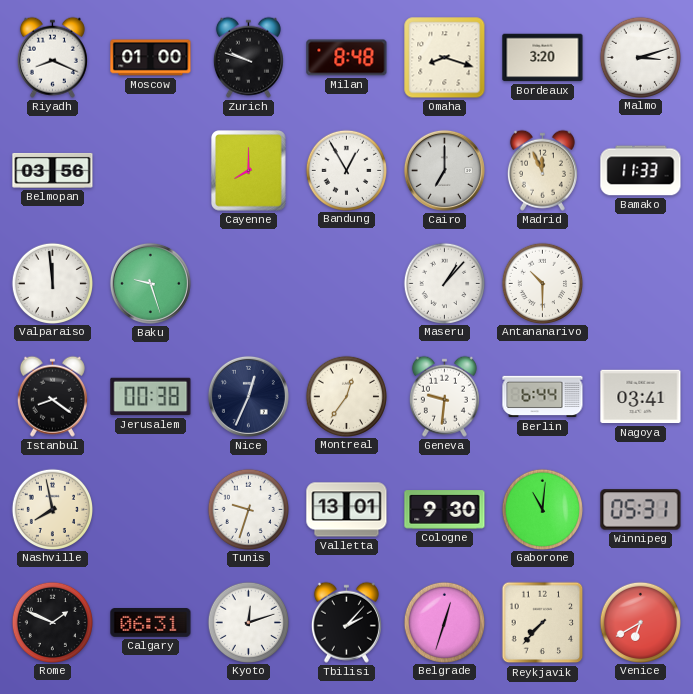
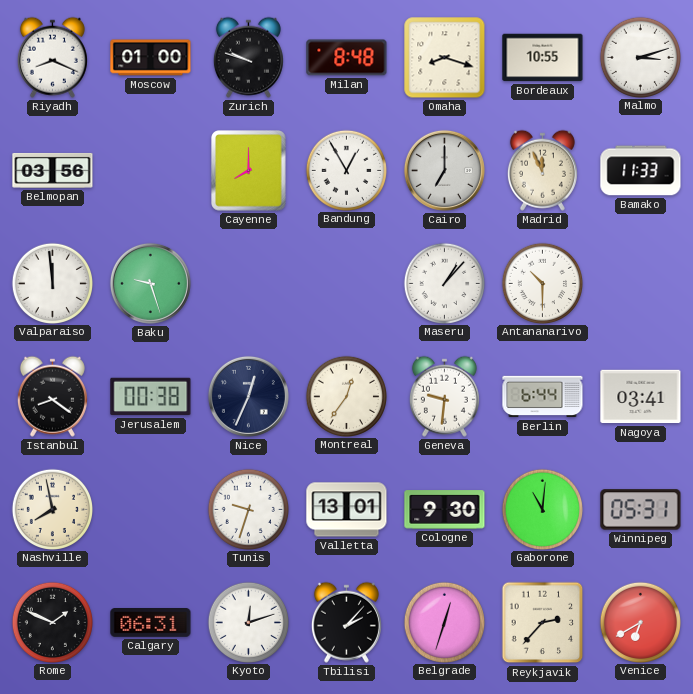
Bordeaux: 3:20 -> 10:55 (543, 58)
Reykjavik: 7:37 -> 2:37 (543, 623)
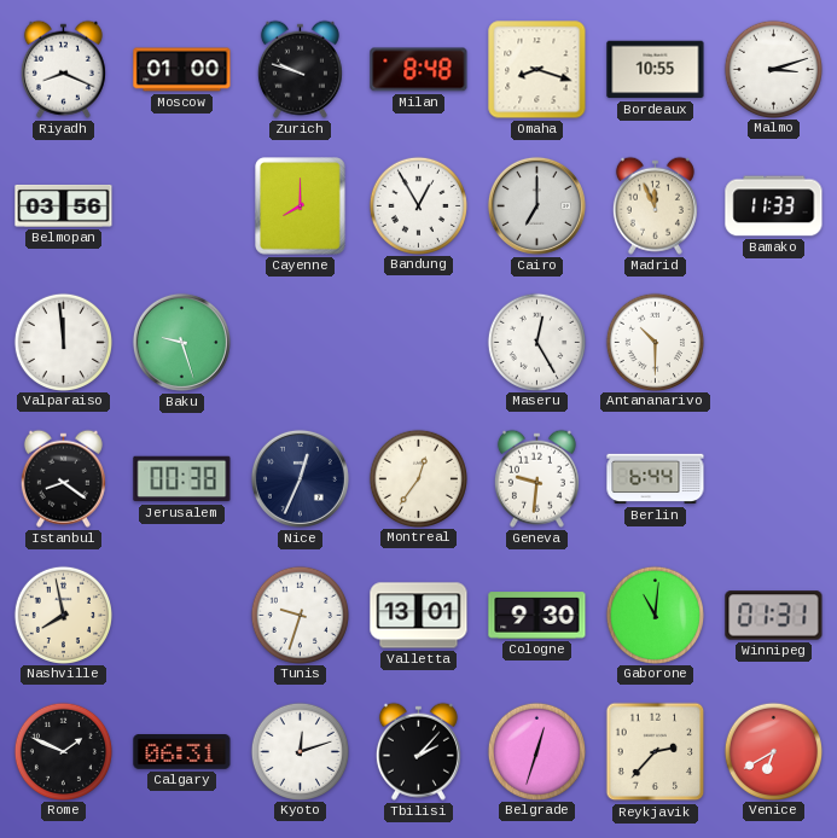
Maseru: 1:07 -> 12:25 (536, 342)
Nagoya: 03:41 -> none (641, 397)
Winnipeg: 05:31 -> 01:31 (774, 616)
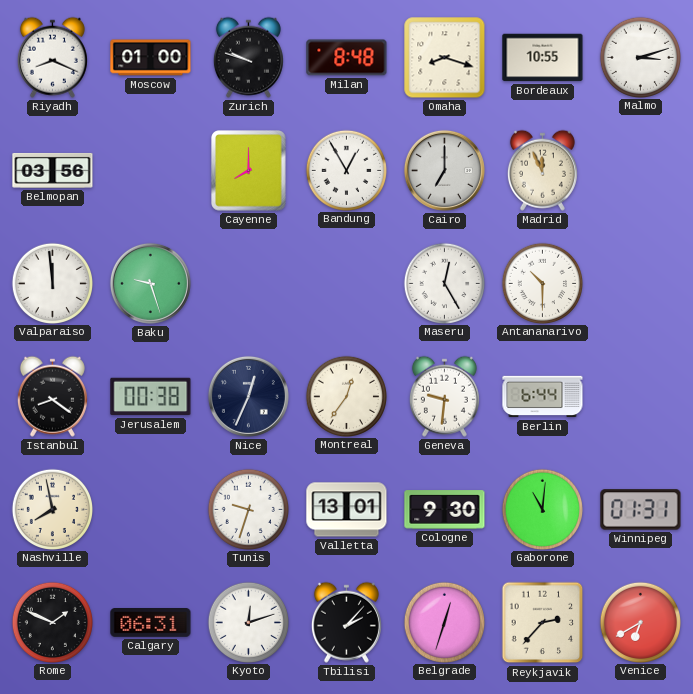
Bamako: 11:33 -> none (774, 206)
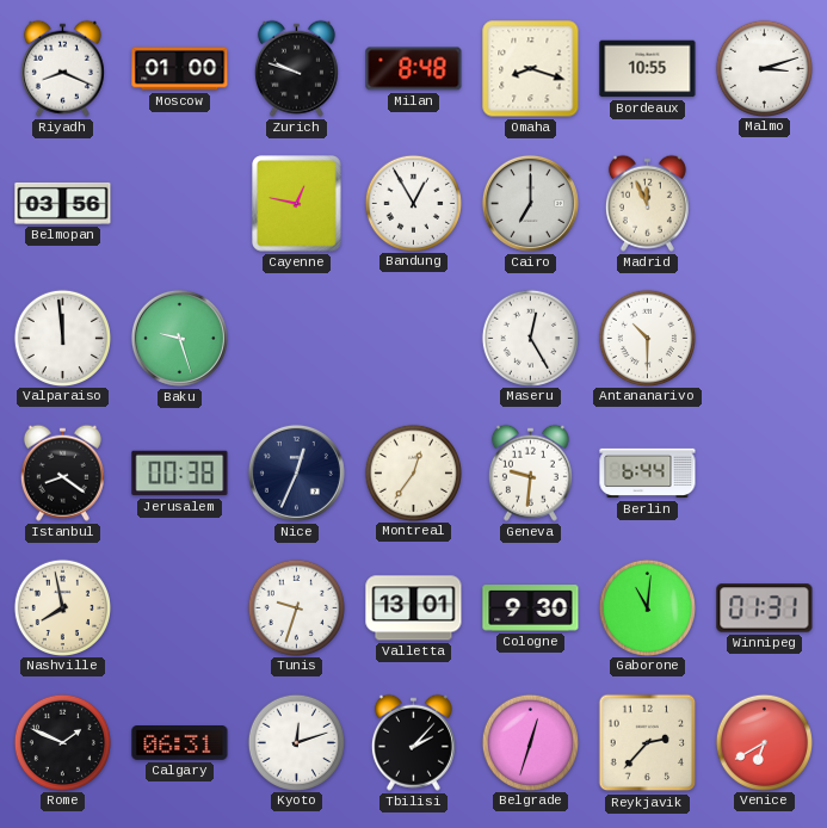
Cayenne: 8:00 -> 12:47 (297, 204)
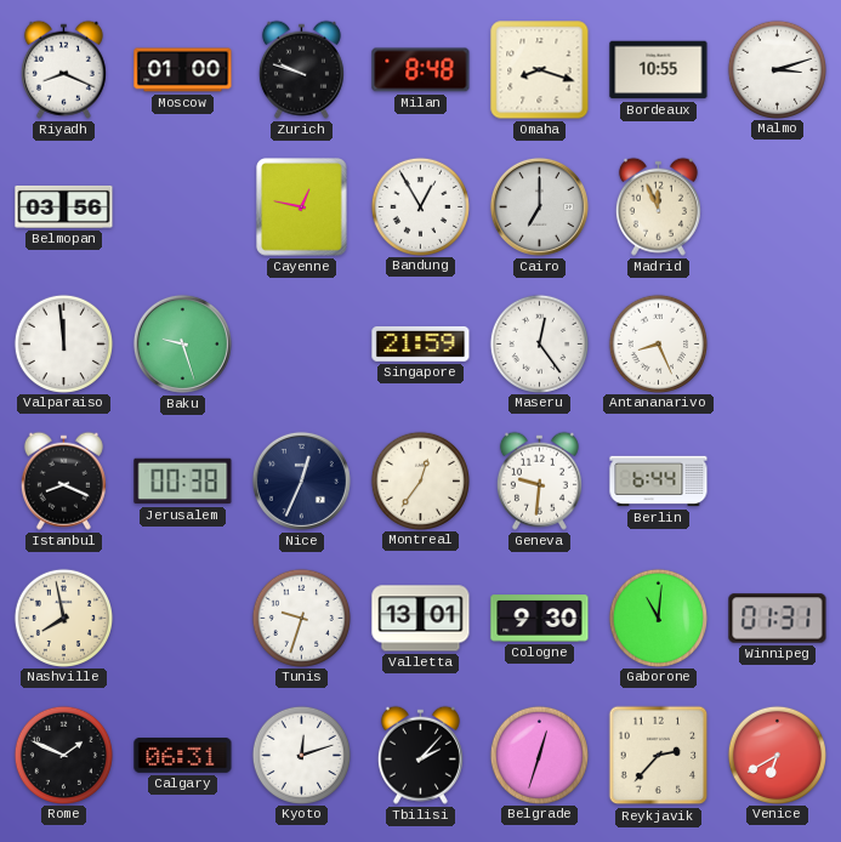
Singapore: none -> 21:59 (421, 343)
Maseru: 12:25 -> 12:24 (539, 343)
Antananarivo: 10:30 -> 8:26 (658, 343)
Istanbul: 8:21 -> 8:19 (63, 480)
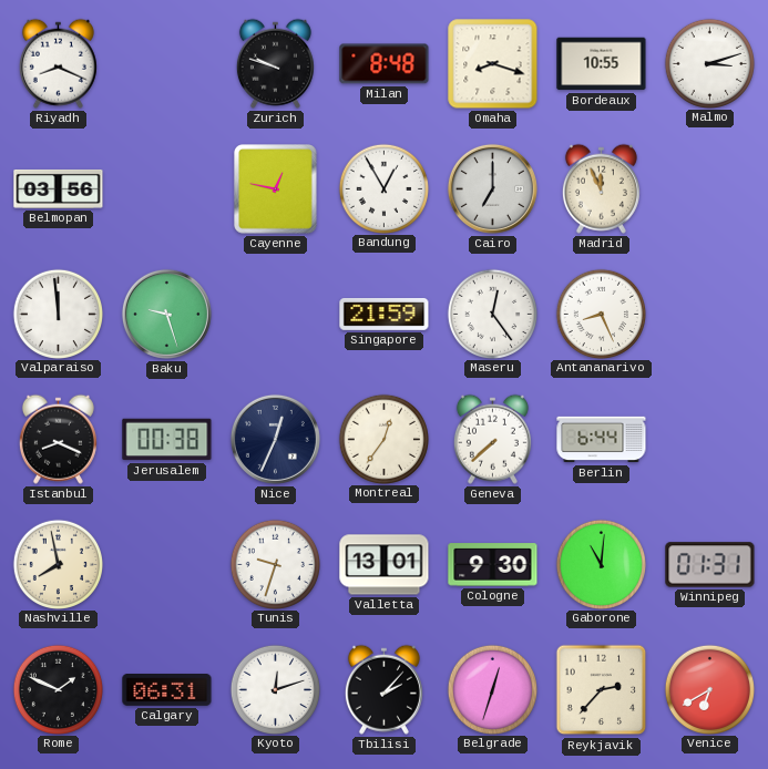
Moscow: 01:00 -> none (183, 70)
Geneva: 9:31 -> 7:38 (492, 439)
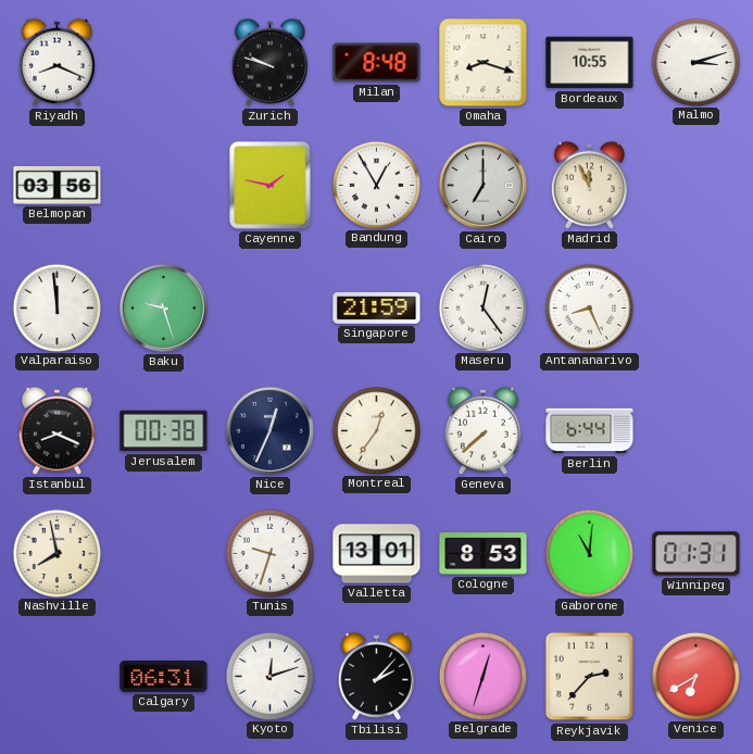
Cayenne: 12:47 -> 1:47 (271, 186)
Cologne: 9:30 -> 8:53 (484, 554)
Rome: 1:49 -> none (58, 689)
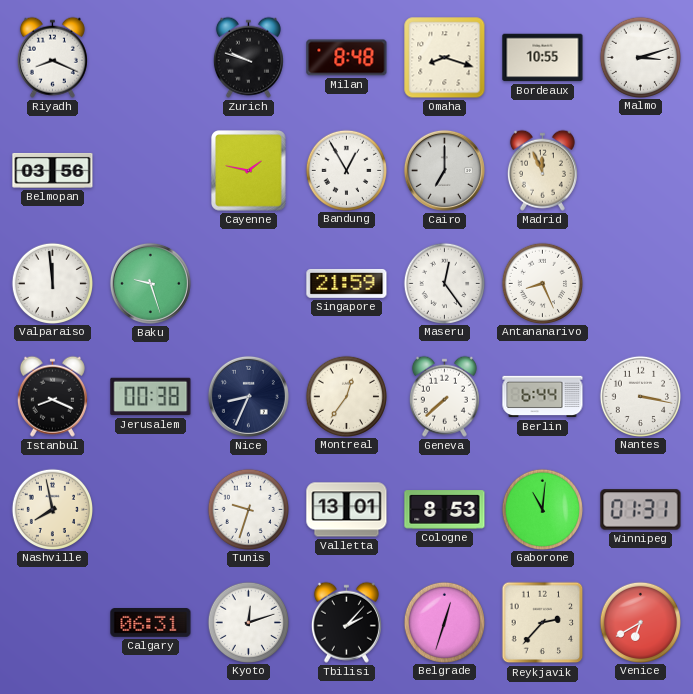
Nice: 12:34 -> 8:34 (248, 396)
Nantes: none -> 3:17 (640, 396)
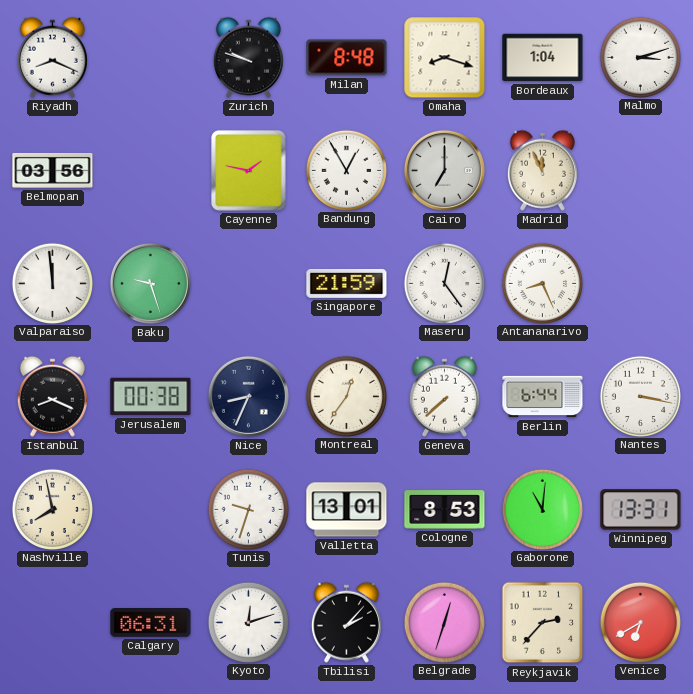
Bordeaux: 10:55 -> 1:04 (543, 58)
Winnipeg: 01:31 -> 13:31 (641, 510)
